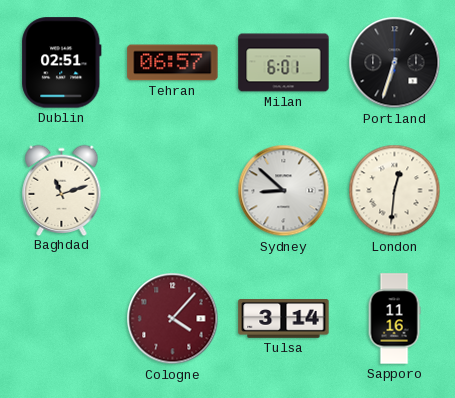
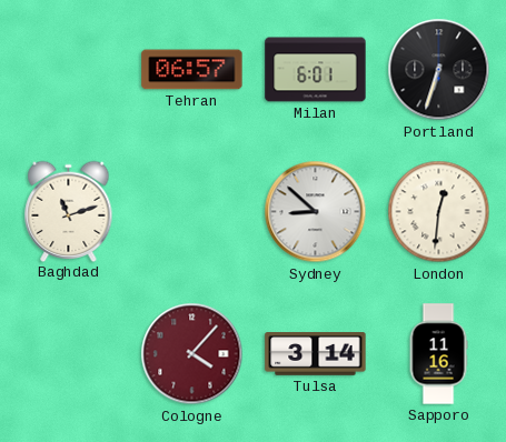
Dublin: 02:51 -> none (62, 63)
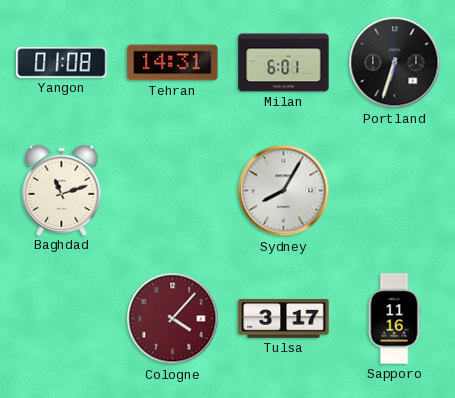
Yangon: none -> 01:08 (62, 63)
Tehran: 06:57 -> 14:31 (173, 63)
Sydney: 8:52 -> 8:05 (284, 191)
London: 12:31 -> none (439, 212)
Tulsa: 3:14 -> 3:17 (284, 319)
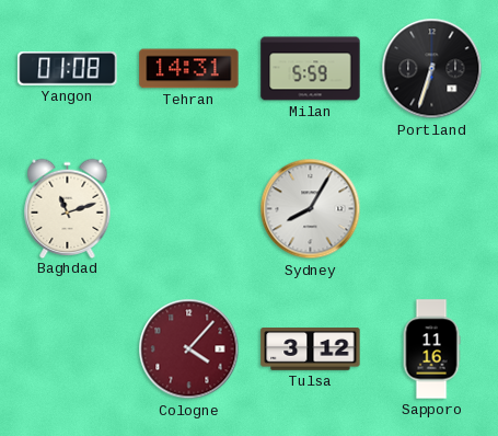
Milan: 6:01 -> 5:59 (311, 69)
Tulsa: 3:17 -> 3:12 (311, 349)
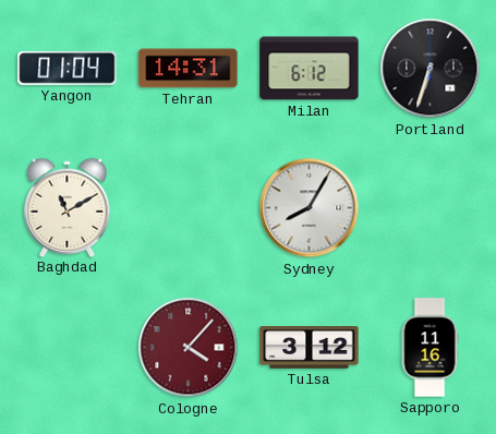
Yangon: 01:08 -> 01:04 (68, 69)
Milan: 5:59 -> 6:12 (310, 69)
Baghdad: 11:12 -> 11:10 (68, 207)
